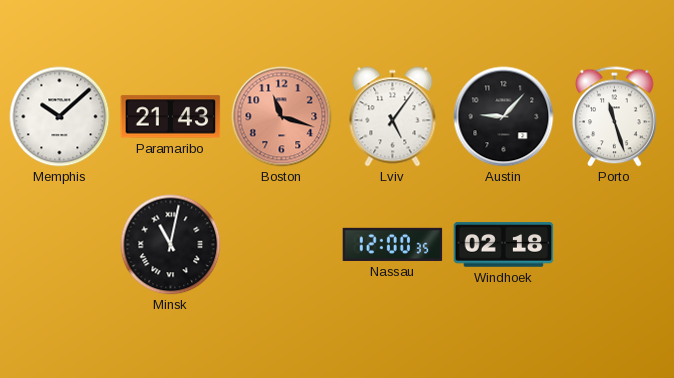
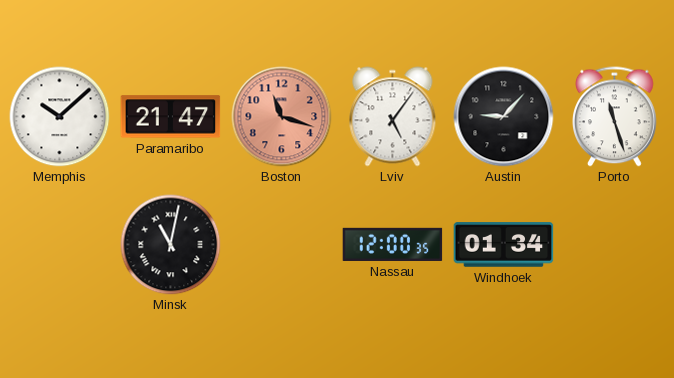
Paramaribo: 21:43 -> 21:47 (171, 117)
Windhoek: 02:18 -> 01:34 (504, 245)
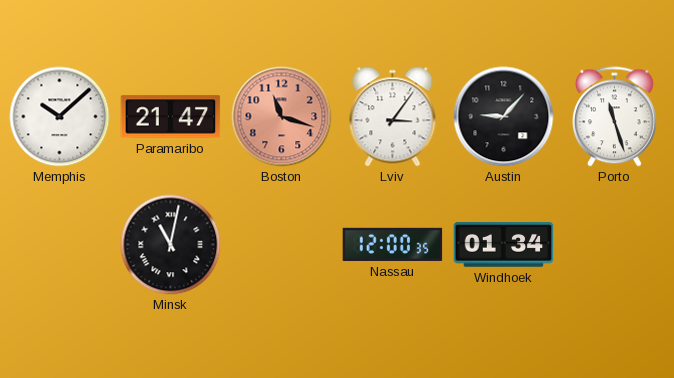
Lviv: 5:06 -> 3:06 (393, 117)
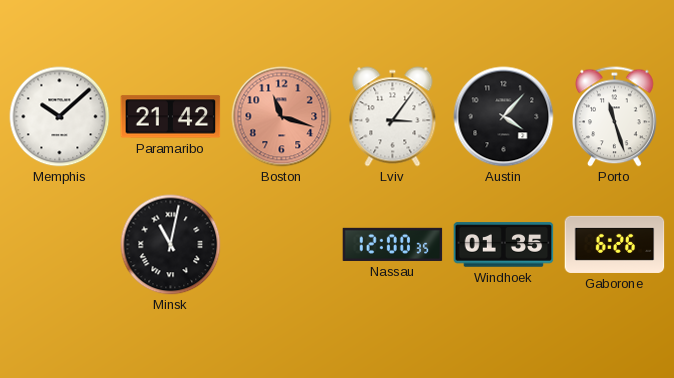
Paramaribo: 21:47 -> 21:42 (171, 117)
Austin: 9:07 -> 4:07 (504, 117)
Windhoek: 01:34 -> 01:35 (504, 245)
Gaborone: none -> 6:26 (615, 244)
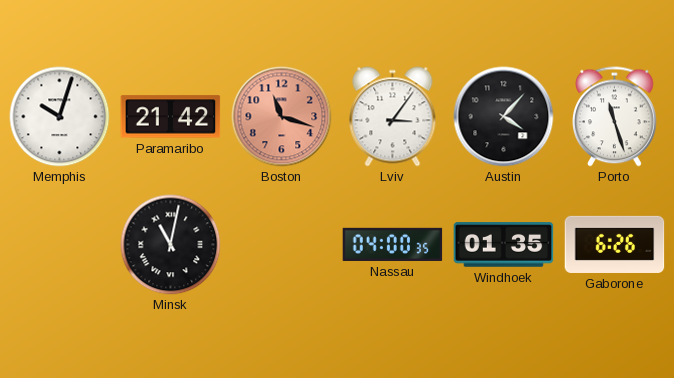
Memphis: 10:08 -> 10:03 (60, 117)
Nassau: 12:00 -> 04:00 (393, 244)
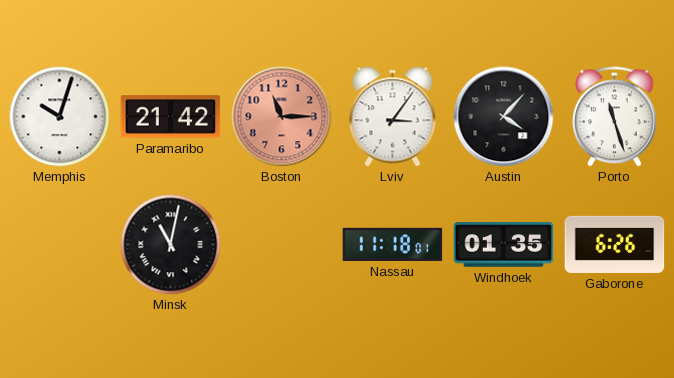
Boston: 11:18 -> 11:15 (282, 117)
Nassau: 04:00 -> 11:18 (393, 244)
